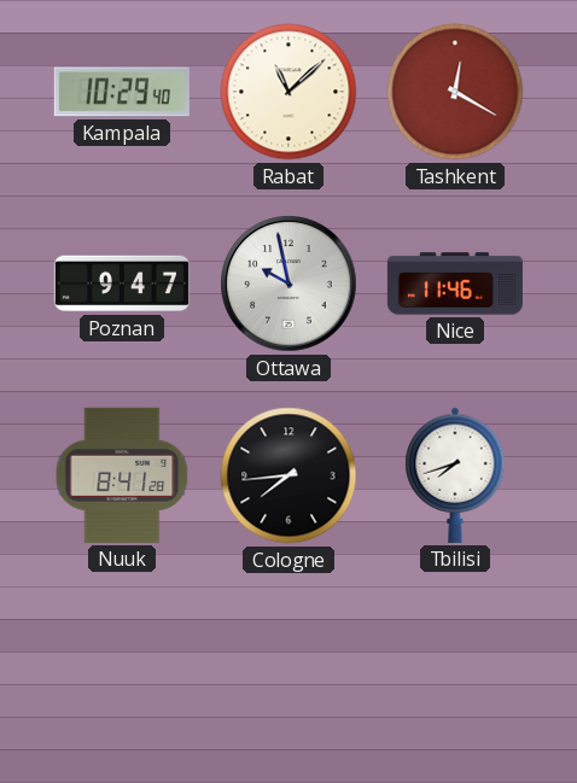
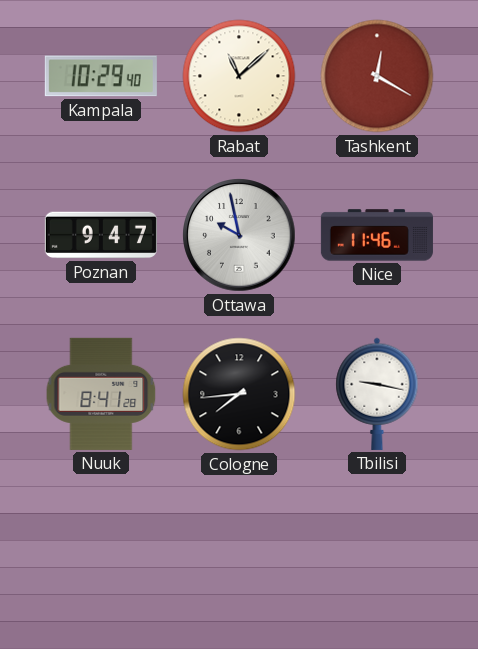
Tbilisi: 7:42 -> 9:17 (377, 394)
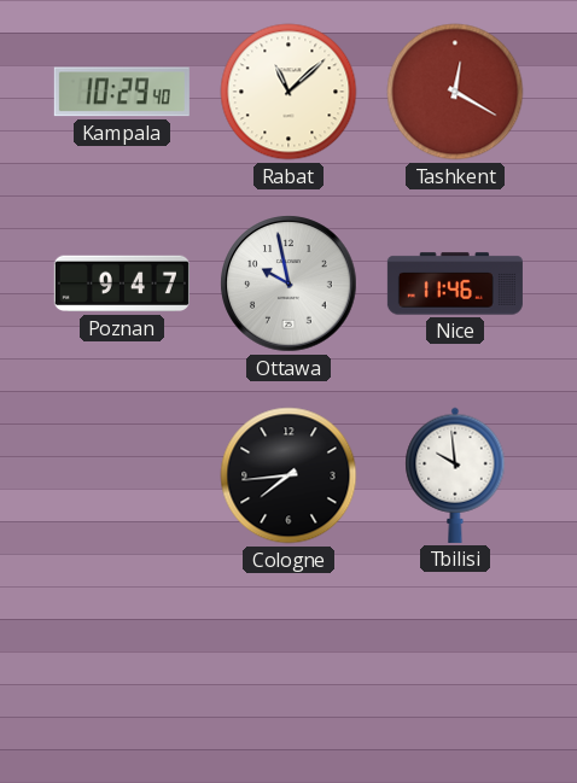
Nuuk: 8:41 -> none (101, 394)
Tbilisi: 9:17 -> 9:59 (455, 475)
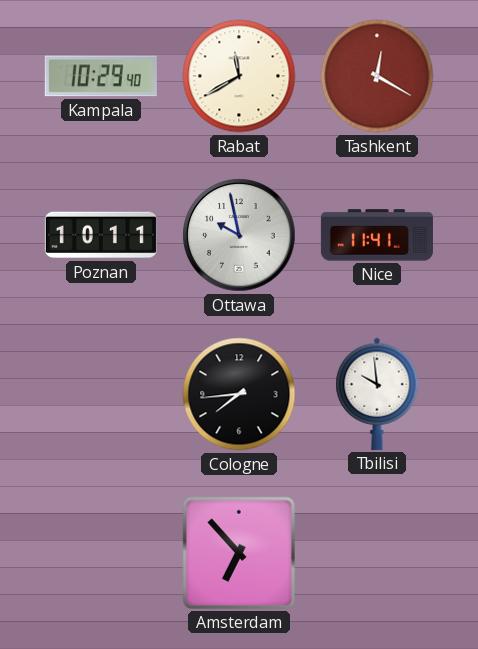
Rabat: 11:08 -> 11:40 (239, 76)
Poznan: 9:47 -> 10:11 (101, 235)
Nice: 11:46 -> 11:41 (377, 235)
Amsterdam: none -> 6:53 (239, 553)
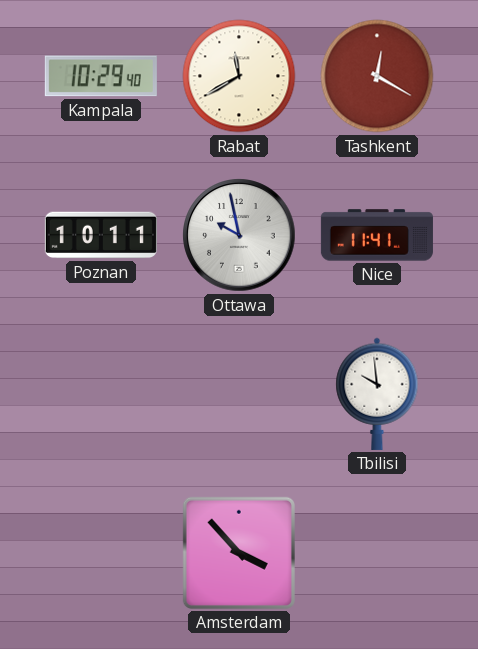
Cologne: 7:44 -> none (239, 394)
Amsterdam: 6:53 -> 3:53 (239, 553)
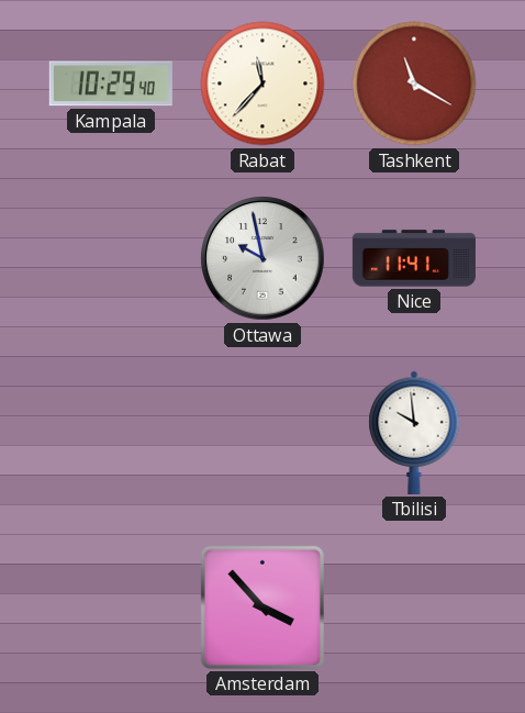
Rabat: 11:40 -> 11:37 (262, 83)
Tashkent: 12:20 -> 11:20 (414, 83)
Poznan: 10:11 -> none (101, 235)
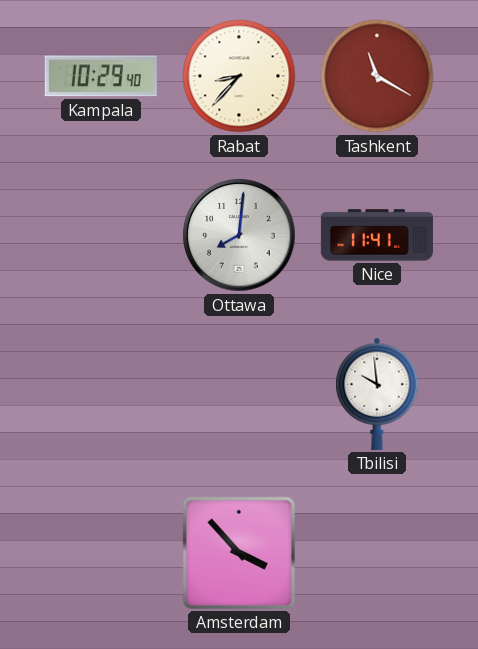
Rabat: 11:37 -> 8:37 (239, 76)
Ottawa: 9:58 -> 8:01 (239, 235)
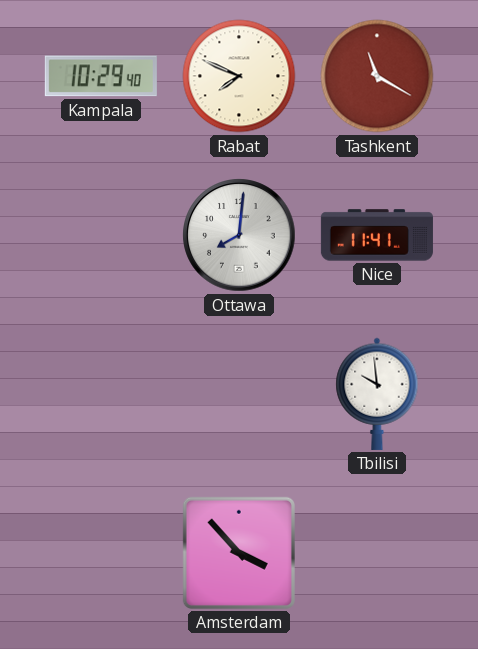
Rabat: 8:37 -> 7:49 (239, 76)
